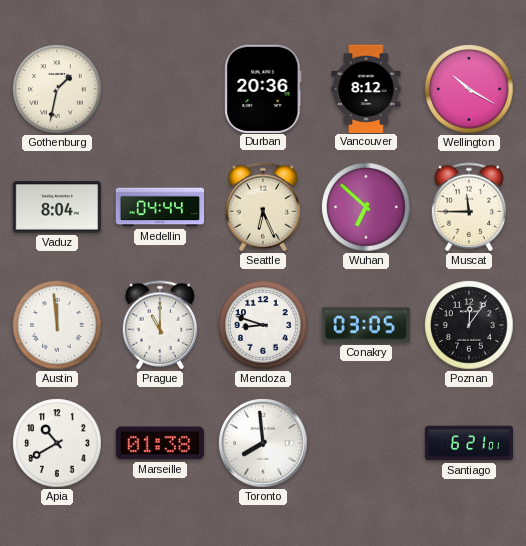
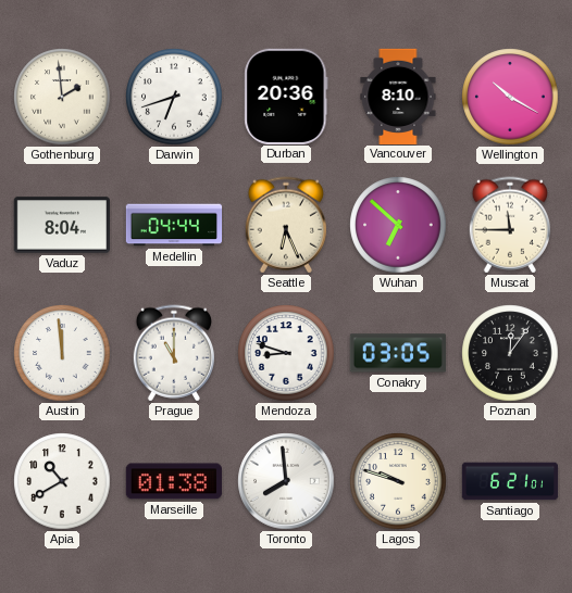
Gothenburg: 1:32 -> 1:59 (62, 97)
Darwin: none -> 6:42 (174, 97)
Vancouver: 8:12 -> 8:10 (398, 96)
Lagos: none -> 9:48 (398, 481)
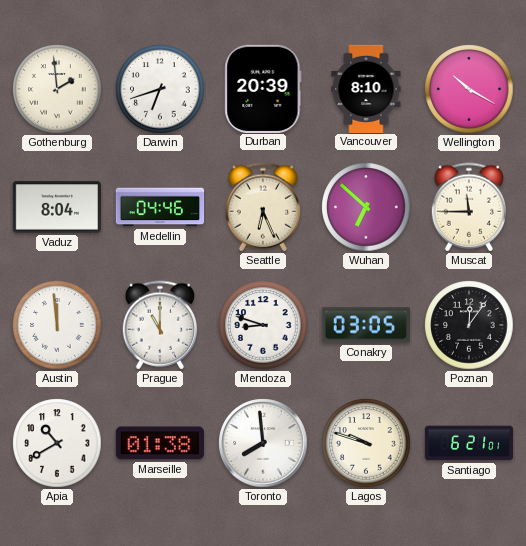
Durban: 20:36 -> 20:39 (263, 88)
Medellin: 04:44 -> 04:46 (160, 207)
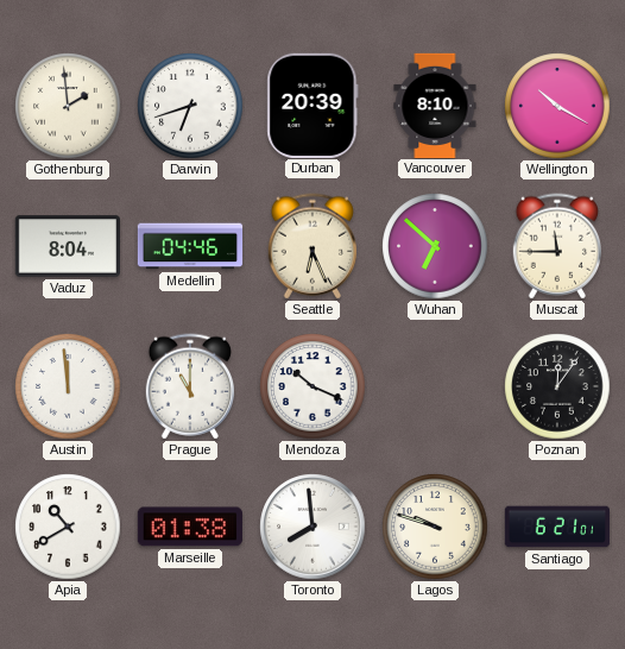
Mendoza: 8:48 -> 10:19 (312, 386)
Conakry: 03:05 -> none (366, 325)
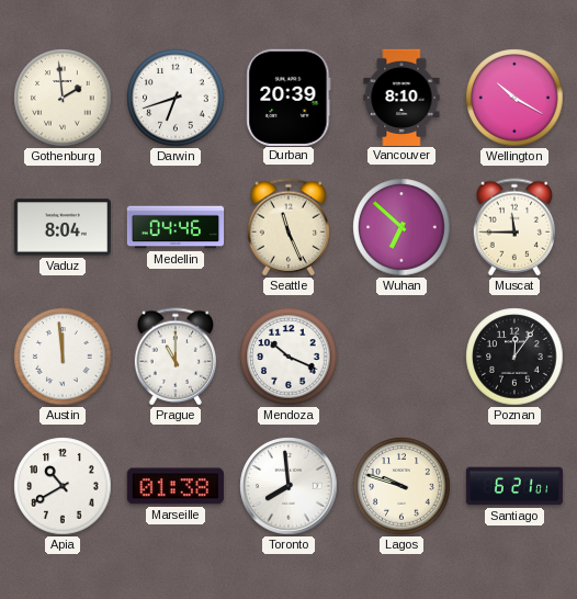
Seattle: 6:26 -> 11:26 (287, 227)
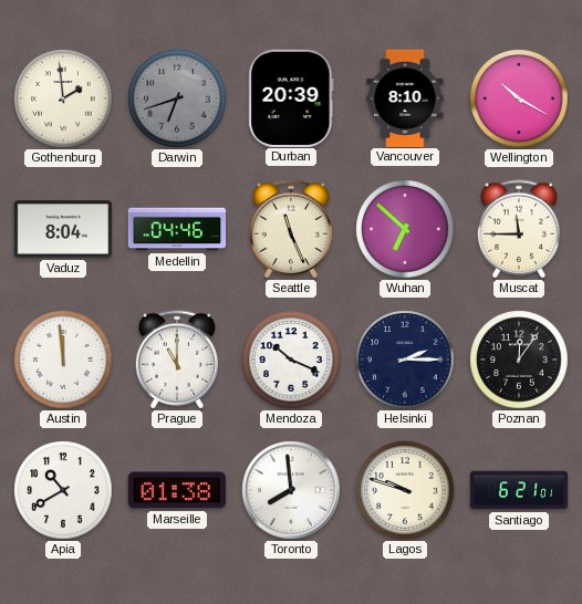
Darwin dial: white -> grey (177, 98)
Helsinki: none -> 2:15 (405, 360)
